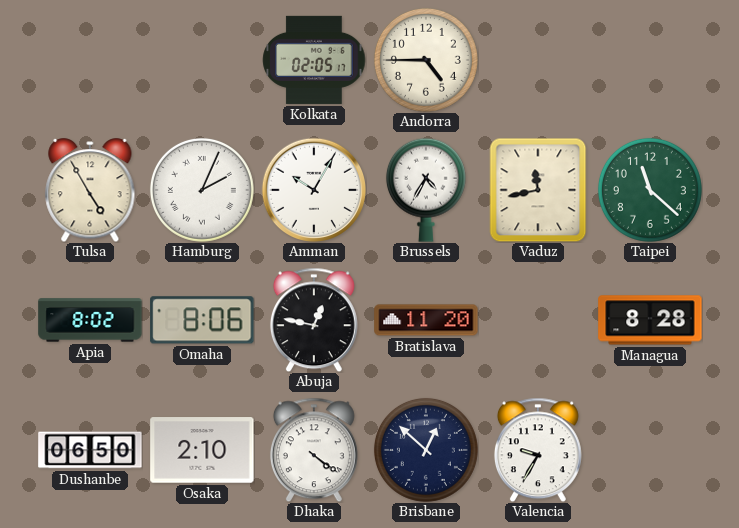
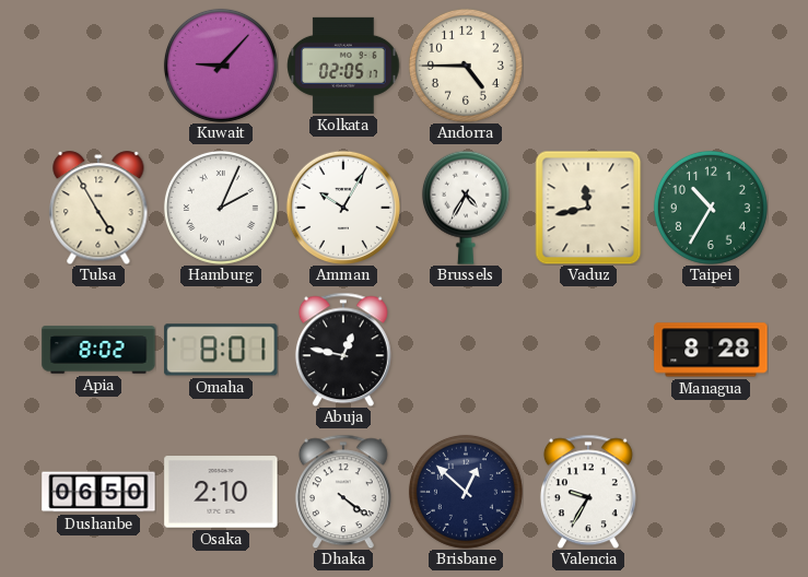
Kuwait: none -> 9:07 (221, 66)
Taipei: 11:22 -> 10:35 (711, 208)
Omaha: 8:06 -> 8:01 (221, 350)
Bratislava: 11:20 -> none (426, 320)
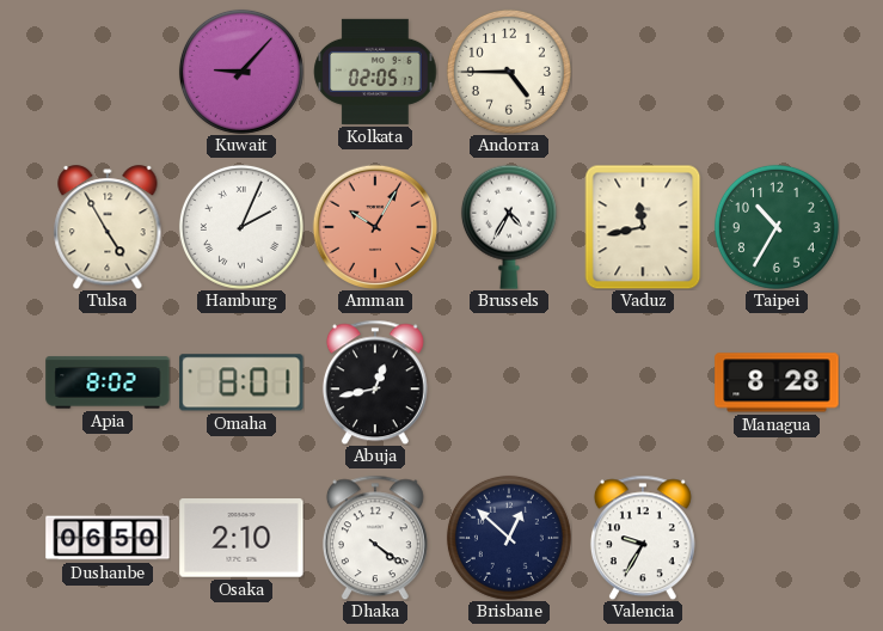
Amman dial: white -> salmon (374, 226)
Abuja: 12:47 -> 12:43 (375, 382)
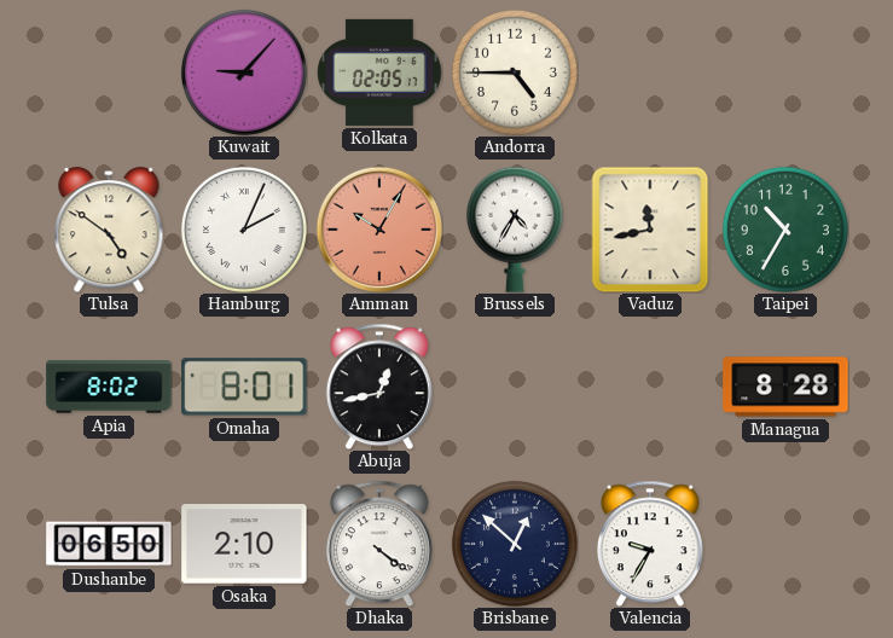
Tulsa: 4:55 -> 4:51 (109, 230)
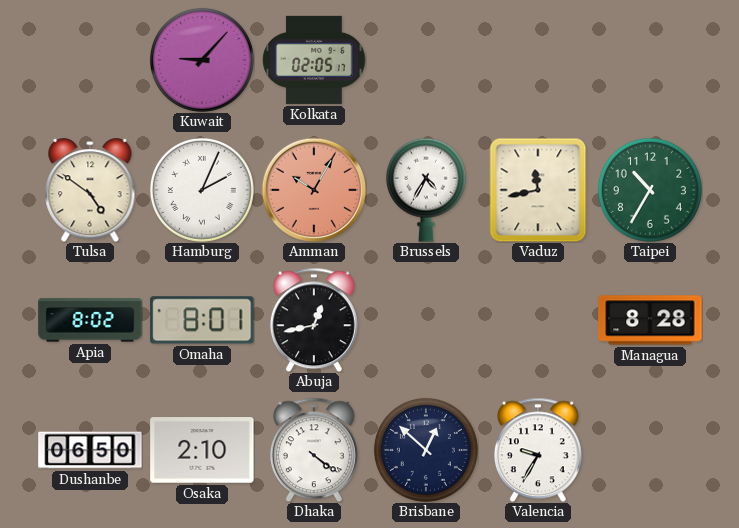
Andorra: 4:45 -> none (515, 72)
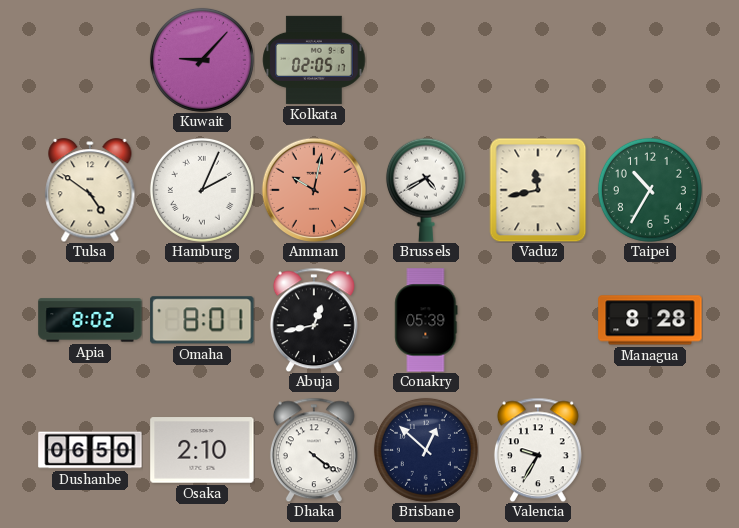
Amman: 10:05 -> 10:02 (313, 189)
Brussels: 4:35 -> 4:40 (426, 190)
Conakry: none -> 05:39 (426, 320)
